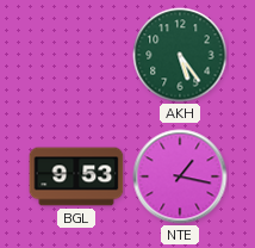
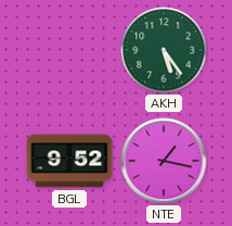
BGL: 9:53 -> 9:52 (69, 161)
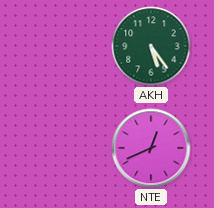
BGL: 9:52 -> none (69, 161)
NTE: 1:17 -> 12:41 (151, 148)
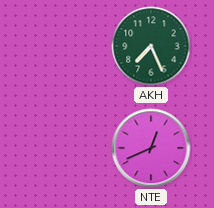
AKH: 5:24 -> 7:26 (151, 46)
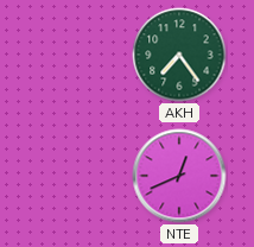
AKH: 7:26 -> 7:24 (179, 55)
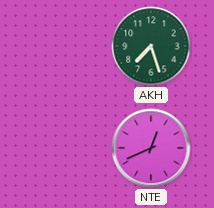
AKH: 7:24 -> 7:27 (151, 46)
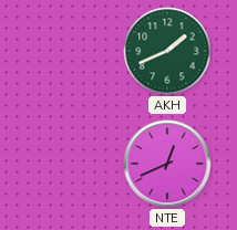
AKH: 7:27 -> 1:41 (167, 51)
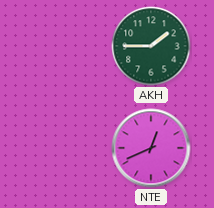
AKH: 1:41 -> 1:45 (151, 46)
